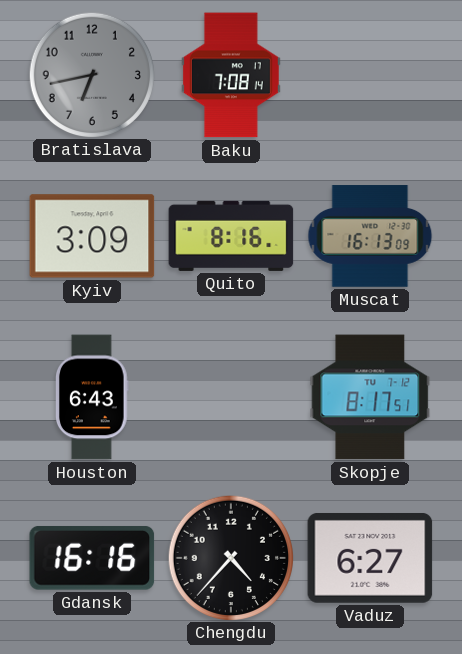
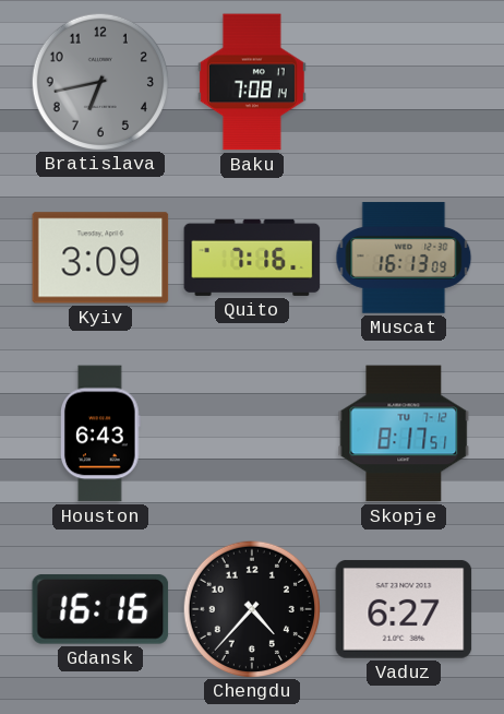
Quito: 8:16 -> 7:16 (252, 258)
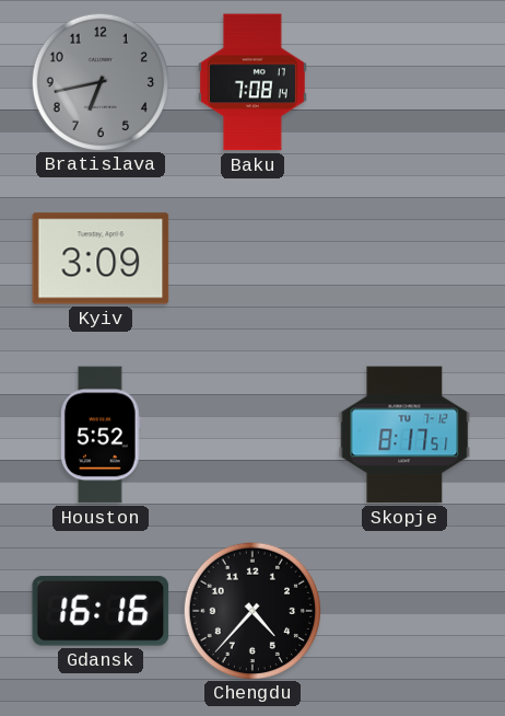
Quito: 7:16 -> none (252, 258)
Muscat: 16:13 -> none (404, 258)
Houston: 6:43 -> 5:52 (102, 435)
Vaduz: 6:27 -> none (404, 609)
